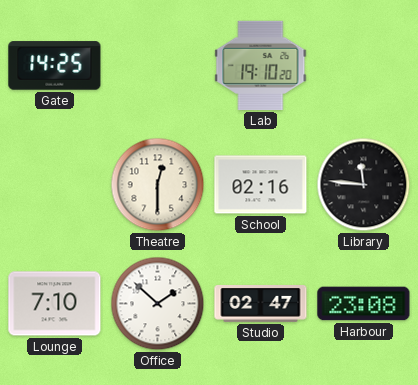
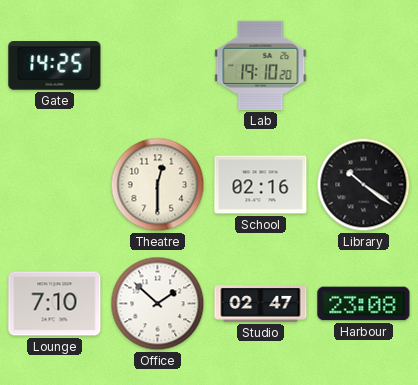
Library: 11:46 -> 10:21 (364, 185)
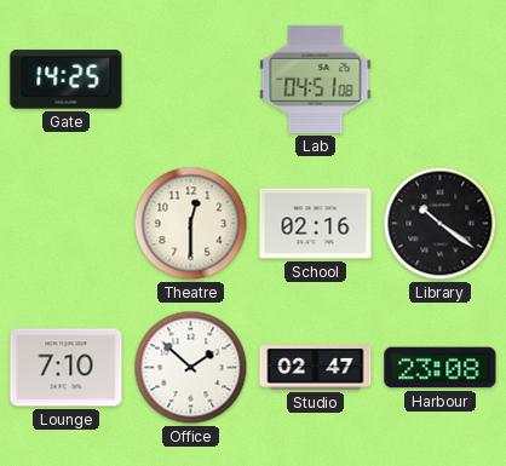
Lab: 19:10 -> 04:51 (316, 79)
